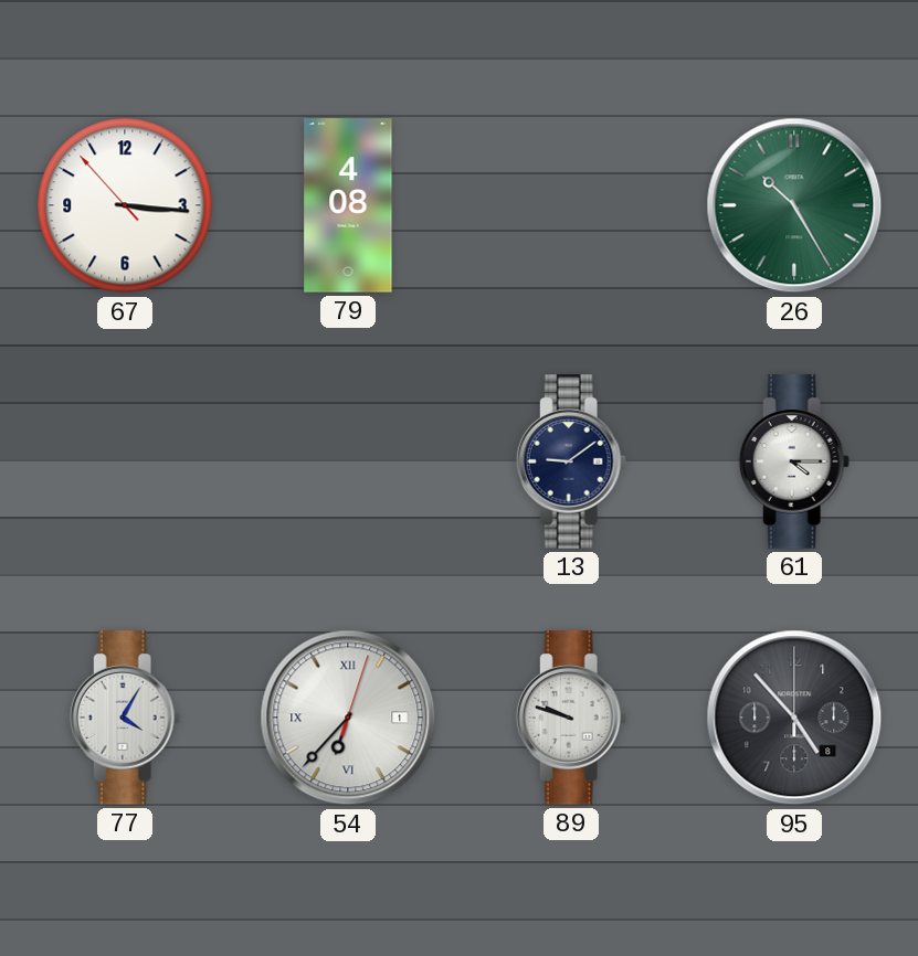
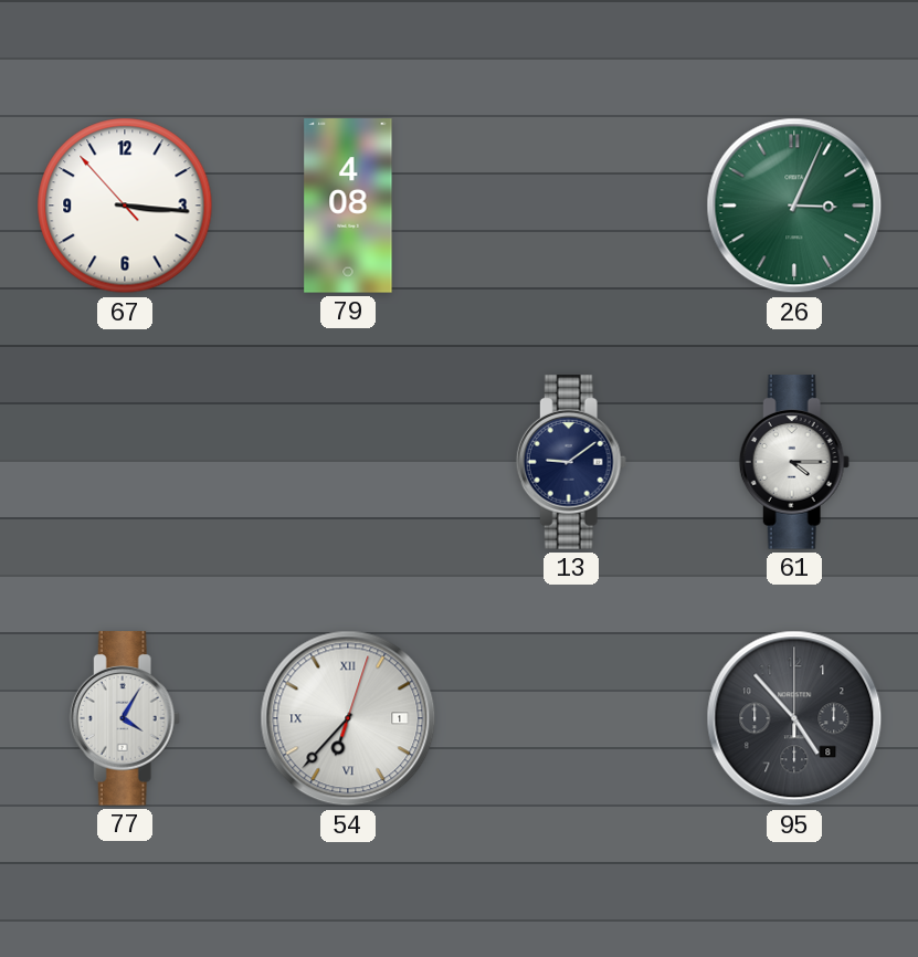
26: 10:25 -> 3:04 (794, 206)
89: 9:48 -> none (571, 718)
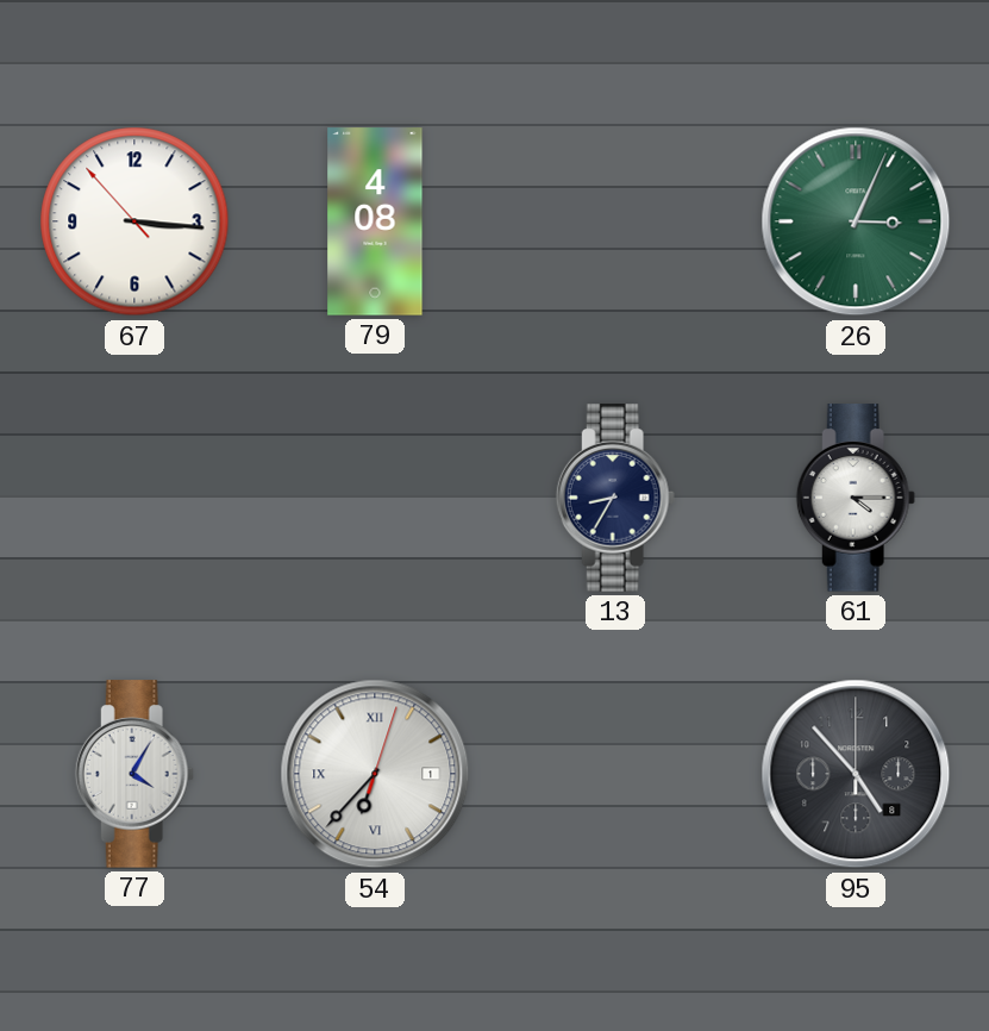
13: 9:09 -> 8:35 (615, 498)
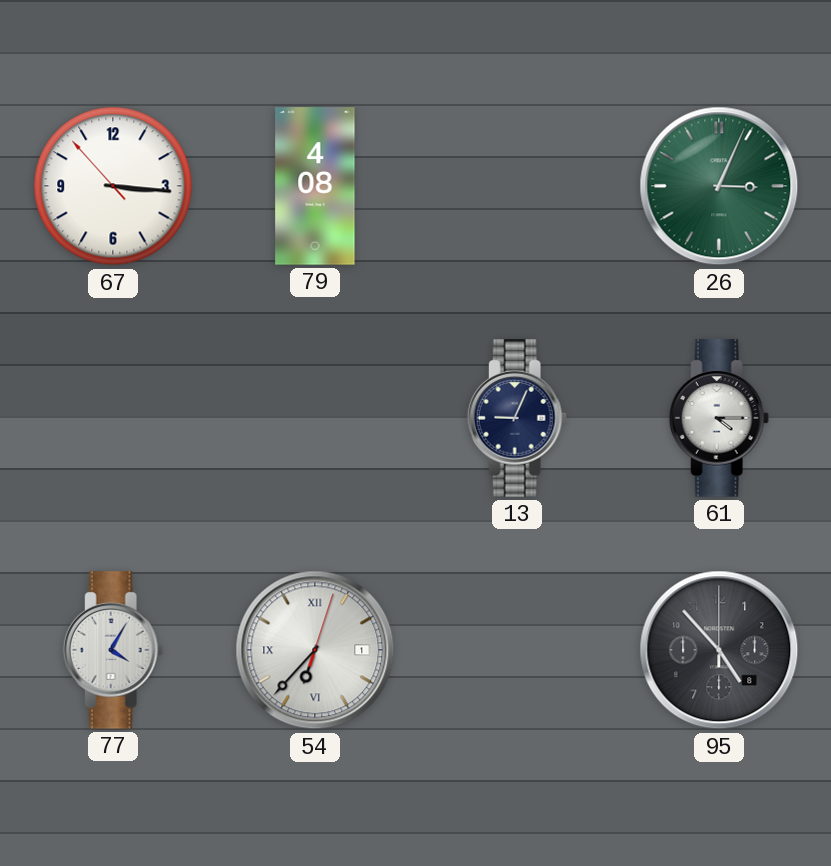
13: 8:35 -> 9:04 (517, 418)
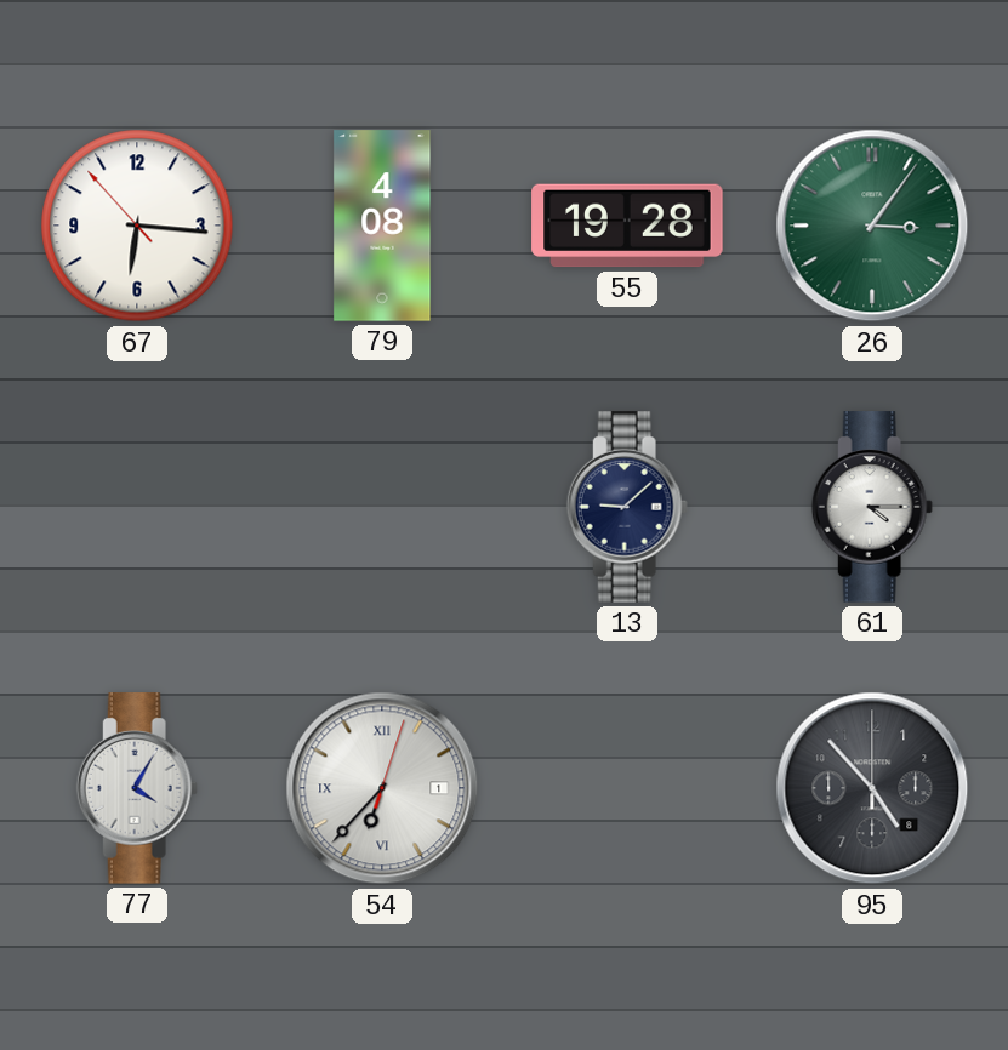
67: 3:15 -> 6:15 (137, 226)
55: none -> 19:28 (627, 226)
26: 3:04 -> 3:06 (872, 226)
13: 9:04 -> 9:08 (627, 507)
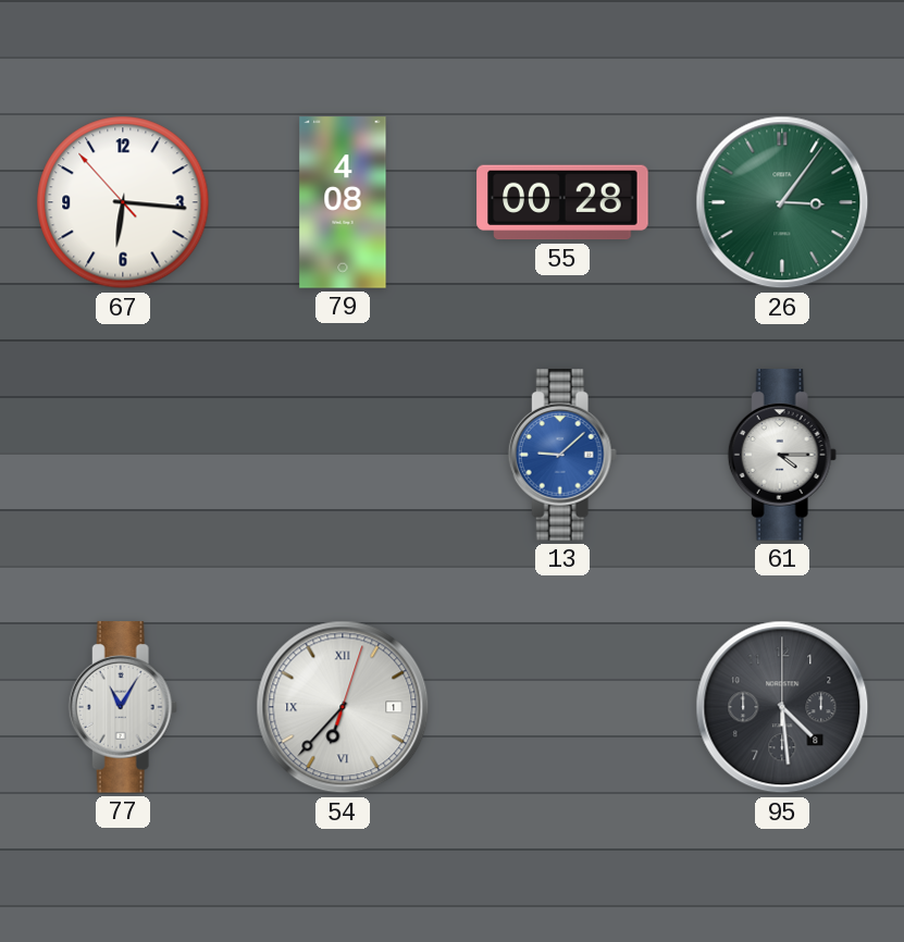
55: 19:28 -> 00:28 (562, 202)
13 dial: navy -> blue (562, 455)
77: 4:05 -> 11:05 (123, 707)
95: 4:53 -> 4:29 (782, 707)
